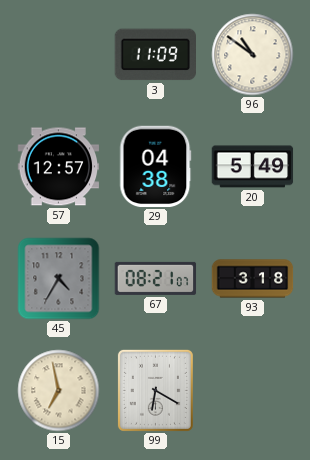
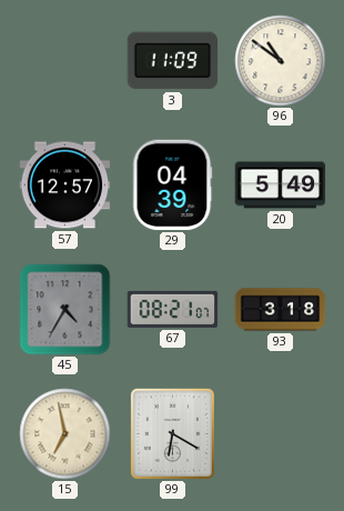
29: 04:38 -> 04:39 (173, 186)
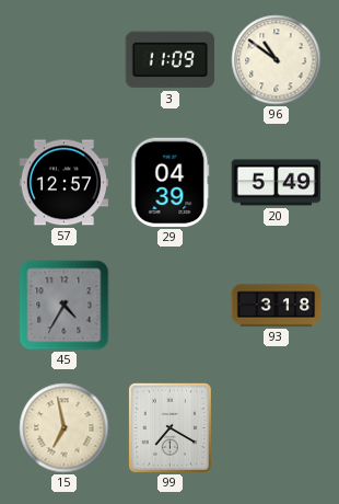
67: 08:21 -> none (173, 309)
99: 6:20 -> 7:20 (169, 427)
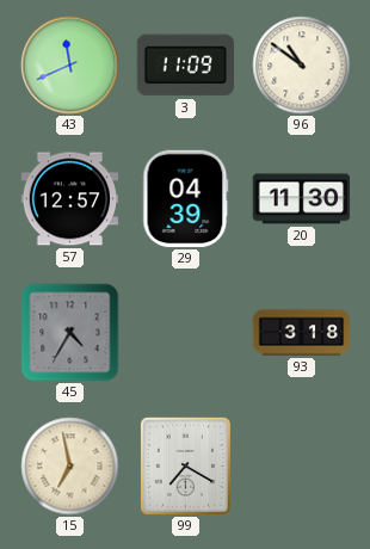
43: none -> 11:41 (70, 66)
20: 5:49 -> 11:30 (302, 199)
